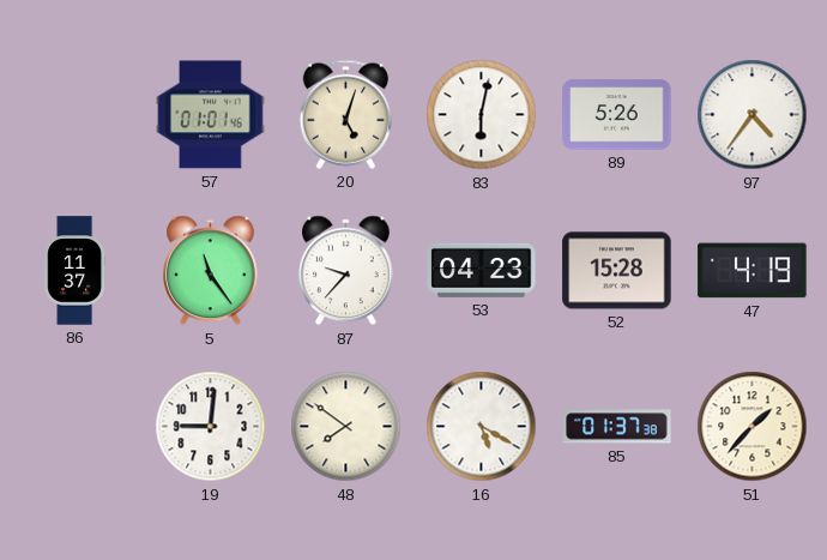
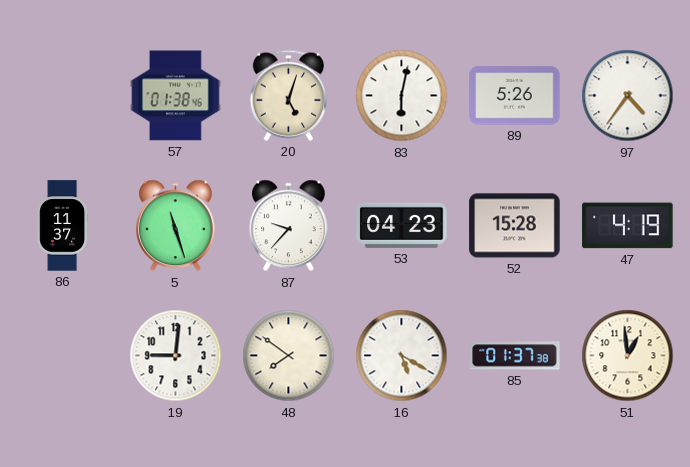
57: 01:01 -> 01:38 (176, 96)
5: 11:24 -> 11:27 (176, 226)
51: 1:37 -> 12:59 (628, 356)
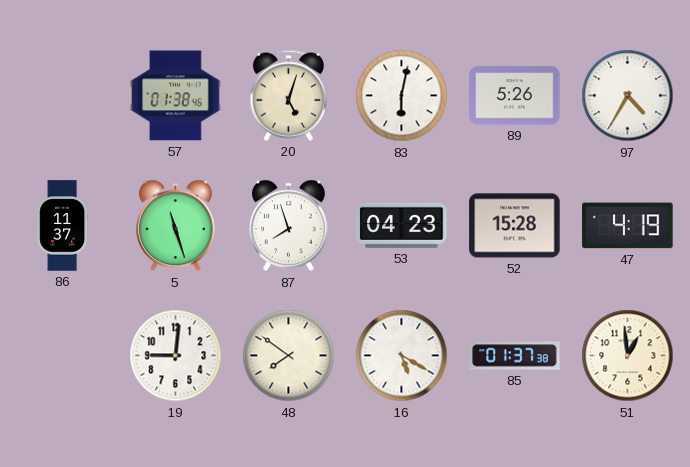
97: 4:36 -> 4:35 (628, 96)
87: 9:37 -> 7:57 (289, 226)
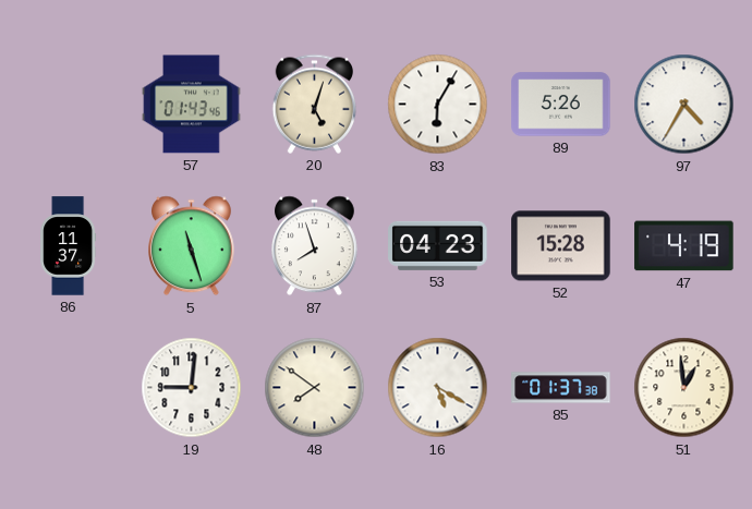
57: 01:38 -> 01:43 (192, 105)
83: 6:02 -> 6:05 (438, 105)
